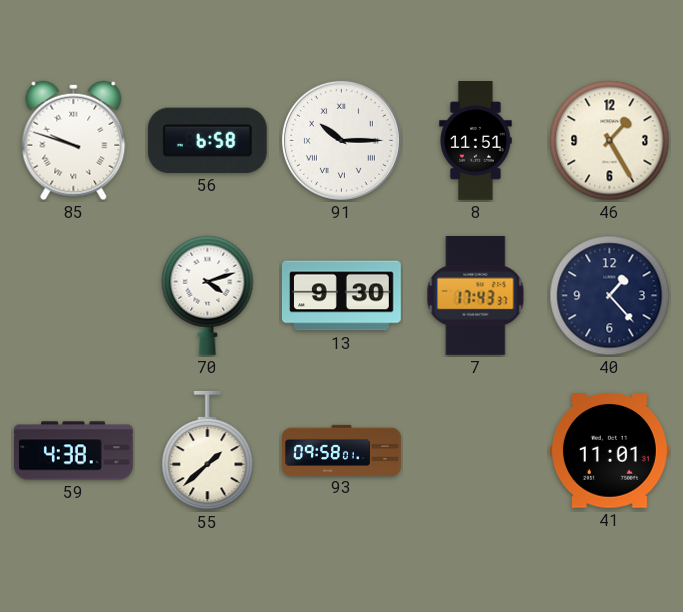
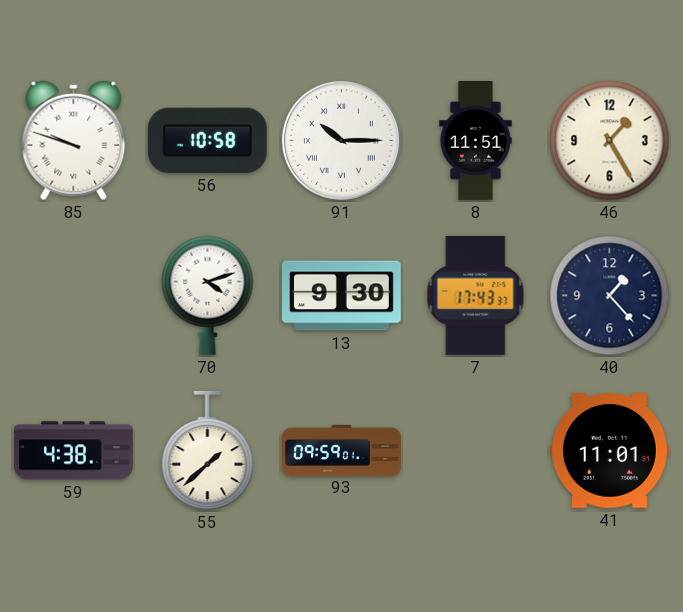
56: 6:58 -> 10:58 (207, 140)
93: 09:58 -> 09:59 (342, 450)
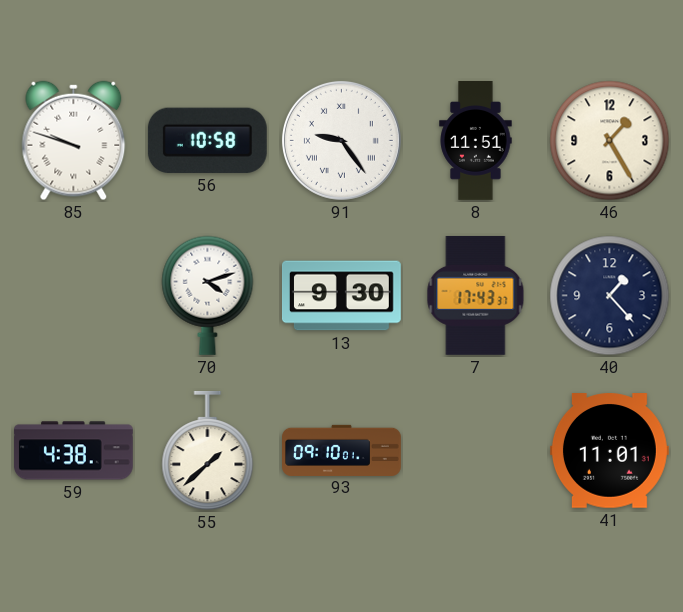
91: 10:15 -> 9:24 (341, 140)
93: 09:59 -> 09:10 (342, 450)
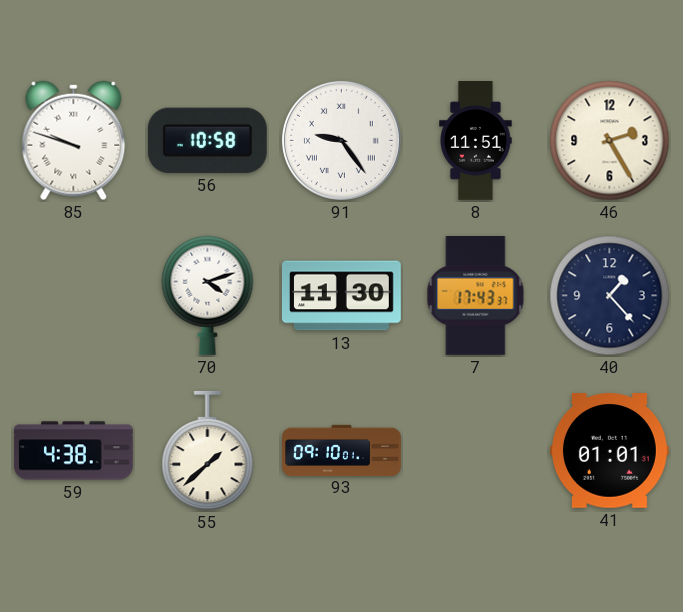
46: 1:25 -> 2:25 (610, 141)
13: 9:30 -> 11:30 (341, 296)
41: 11:01 -> 01:01 (609, 451)
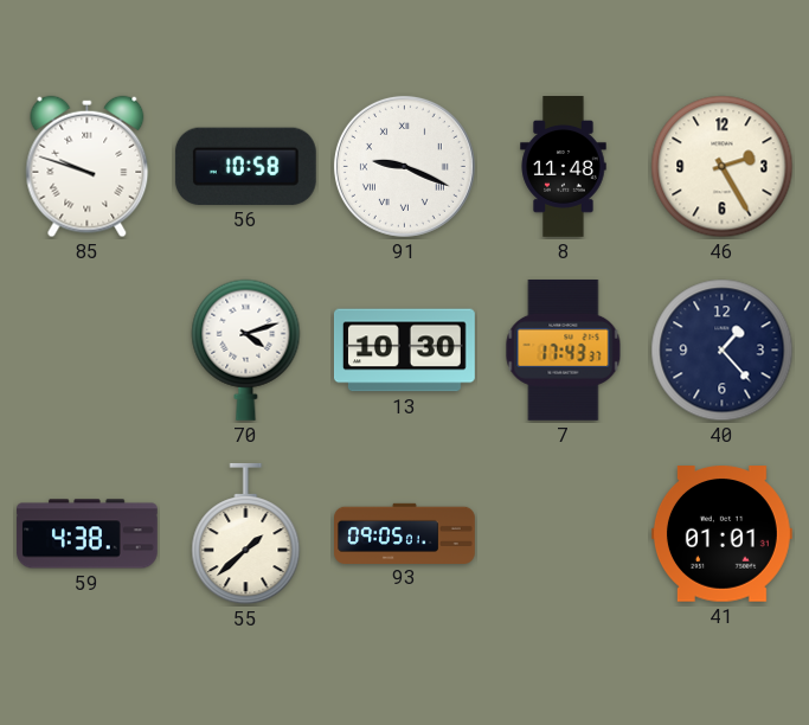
91: 9:24 -> 9:19 (404, 166)
8: 11:51 -> 11:48 (564, 167)
13: 11:30 -> 10:30 (404, 351)
93: 09:10 -> 09:05 (405, 533)
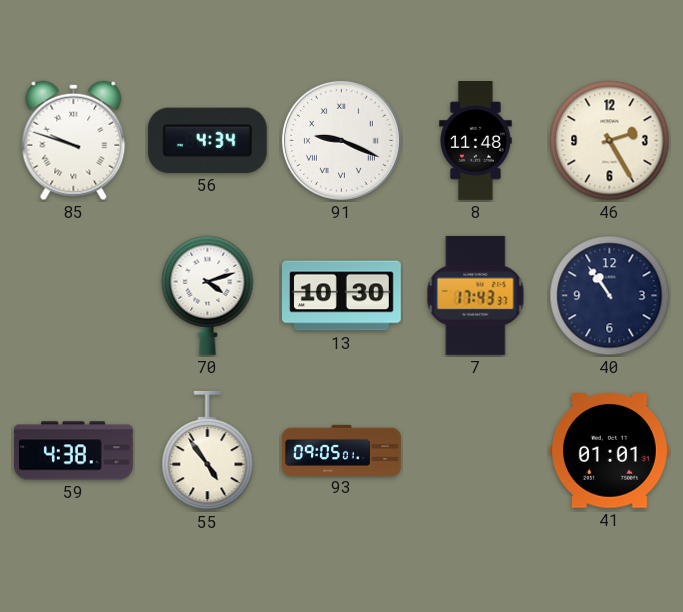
56: 10:58 -> 4:34 (207, 140)
40: 1:23 -> 10:54 (610, 296)
55: 1:38 -> 4:54 (208, 451)
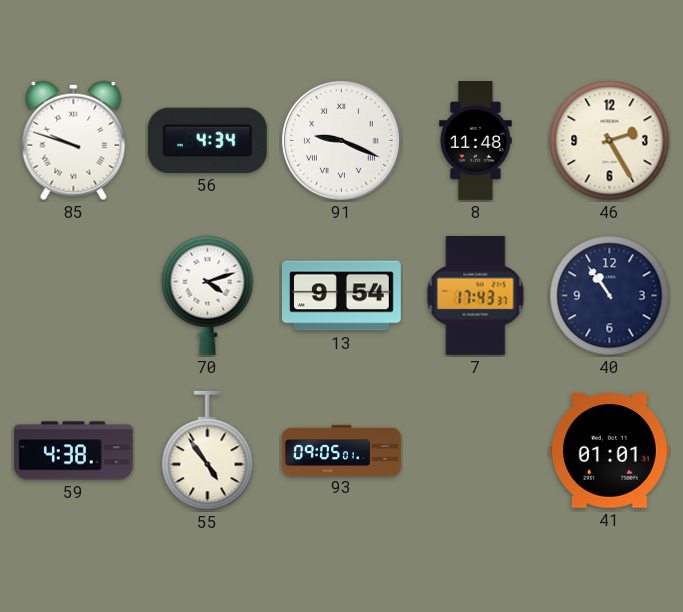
13: 10:30 -> 9:54 (341, 296)
